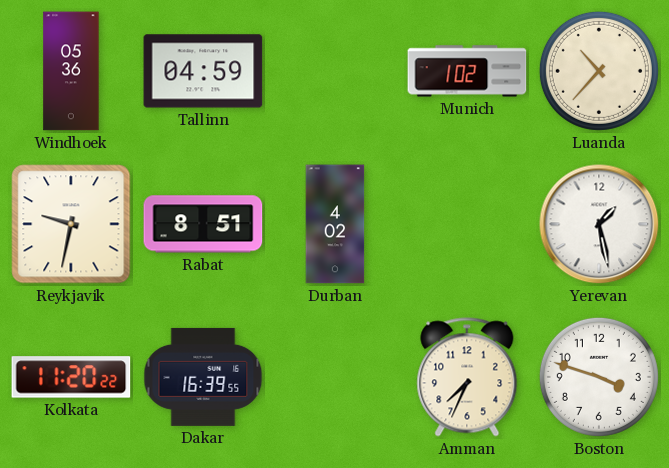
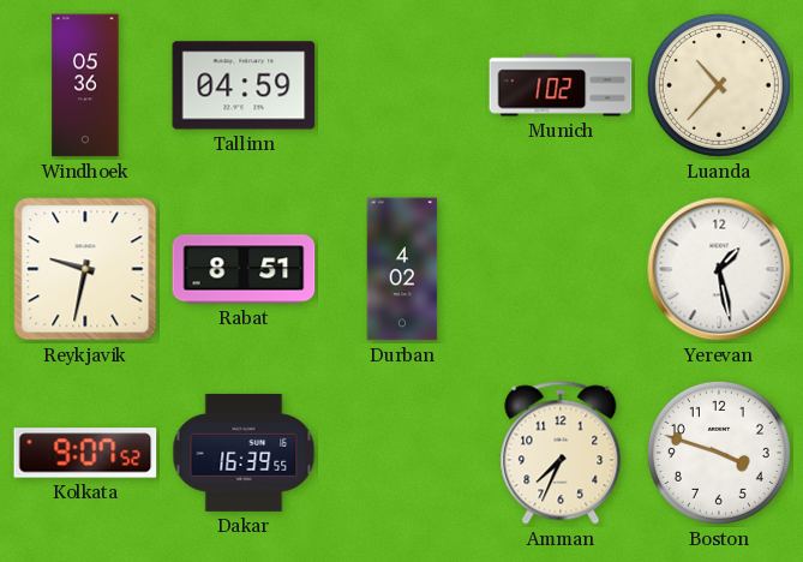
Kolkata: 11:20 -> 9:07 (85, 453)
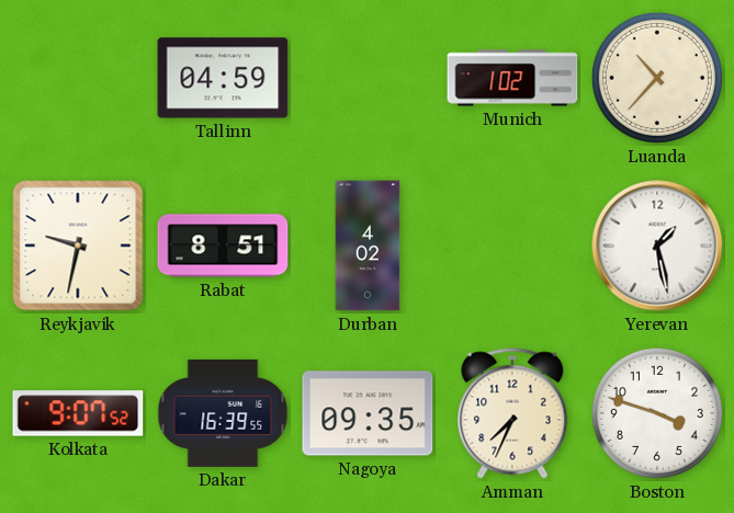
Windhoek: 05:36 -> none (85, 85)
Nagoya: none -> 09:35 (368, 413)
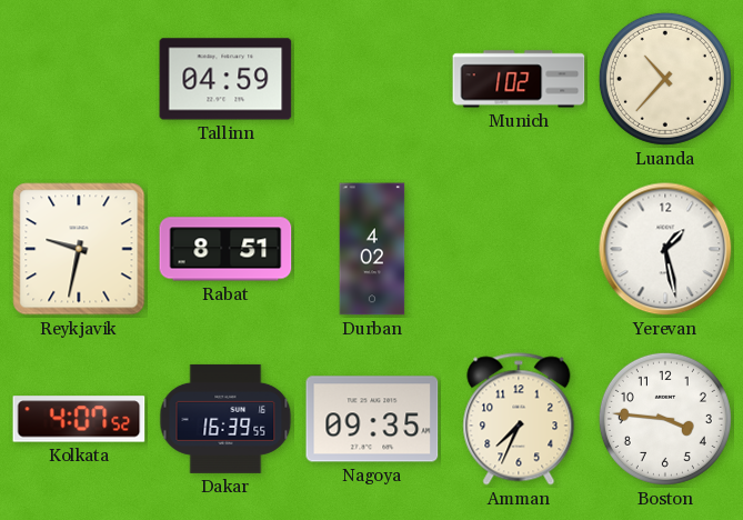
Kolkata: 9:07 -> 4:07 (79, 419)
Boston: 3:48 -> 3:46 (665, 419)
